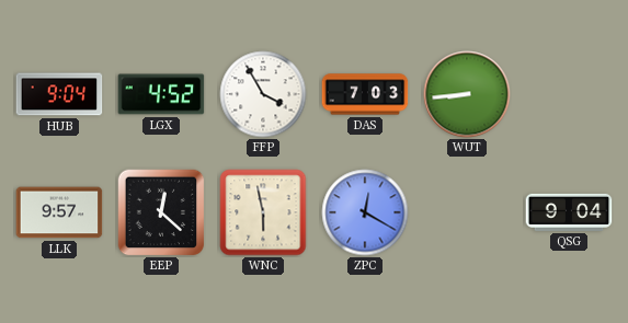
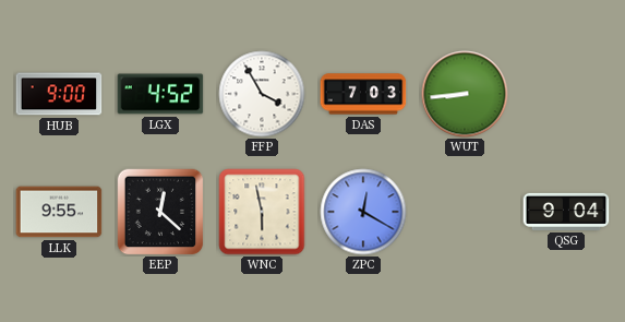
HUB: 9:04 -> 9:00 (59, 94)
LLK: 9:57 -> 9:55 (59, 212)
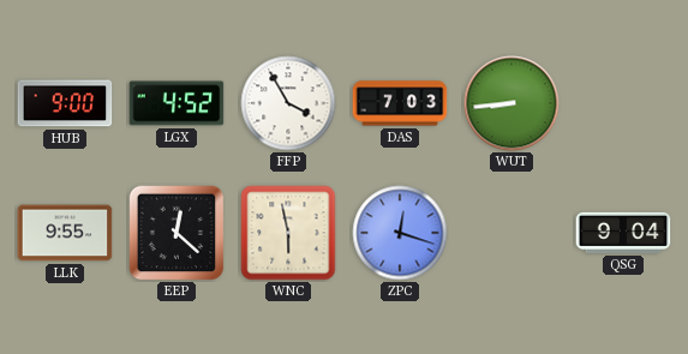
ZPC: 12:20 -> 12:18 (400, 233)
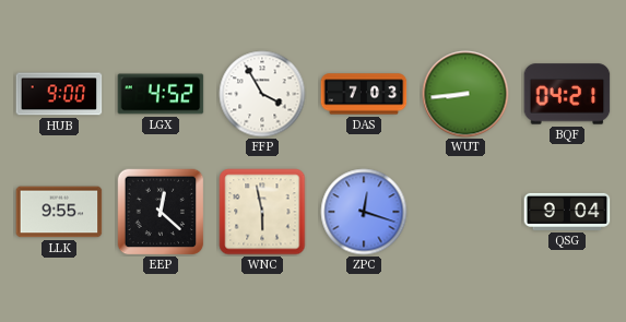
BQF: none -> 04:21 (567, 94)
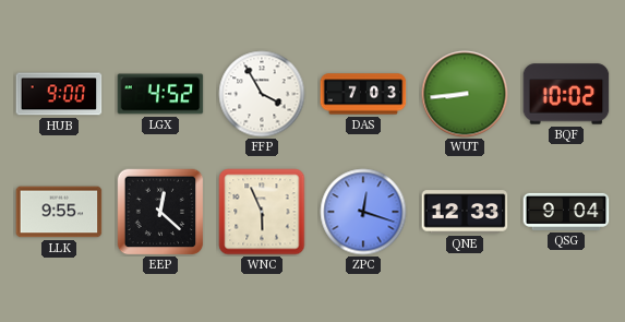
BQF: 04:21 -> 10:02 (566, 94)
WNC: 5:58 -> 5:56 (262, 212)
QNE: none -> 12:33 (465, 212)
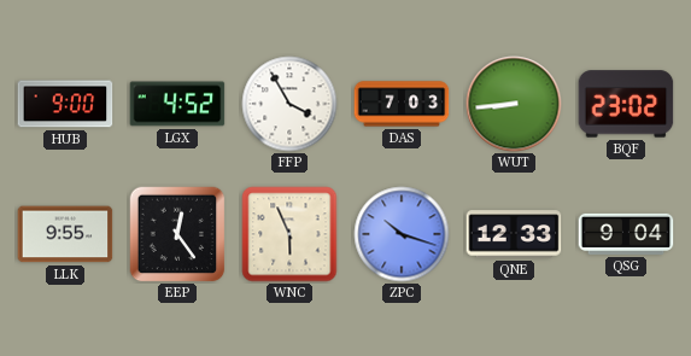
BQF: 10:02 -> 23:02 (626, 104)
EEP: 12:22 -> 12:24 (177, 234)
ZPC: 12:18 -> 10:18 (402, 234)
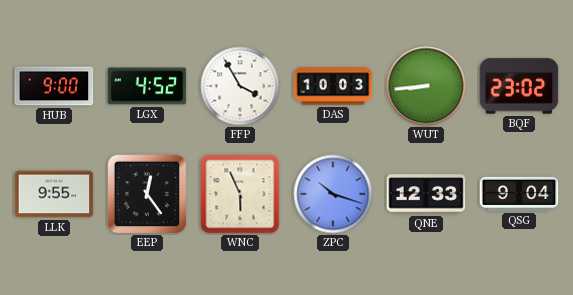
DAS: 7:03 -> 10:03 (333, 86)
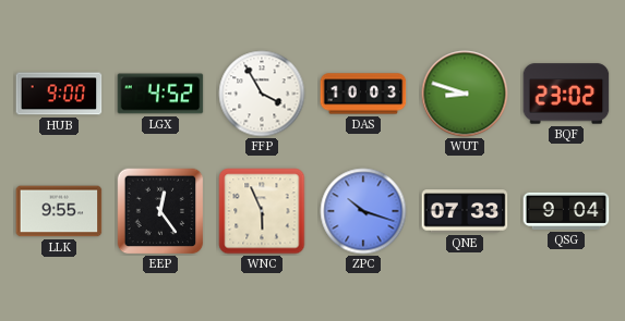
WUT: 8:44 -> 8:48 (465, 94)
QNE: 12:33 -> 07:33 (465, 211)
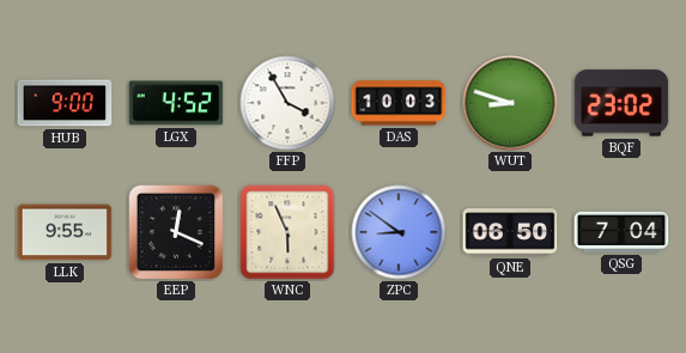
EEP: 12:24 -> 12:19 (176, 232)
ZPC: 10:18 -> 8:51 (399, 232)
QNE: 07:33 -> 06:50 (510, 232)
QSG: 9:04 -> 7:04 (621, 232)
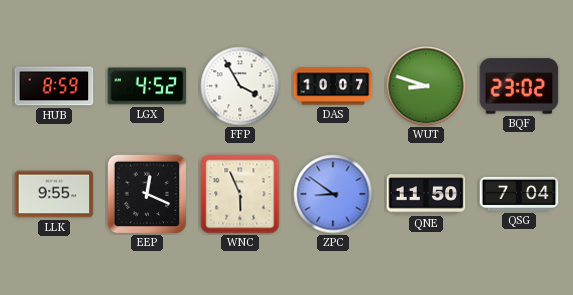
HUB: 9:00 -> 8:59 (54, 86)
DAS: 10:03 -> 10:07 (333, 86)
QNE: 06:50 -> 11:50 (426, 194)
